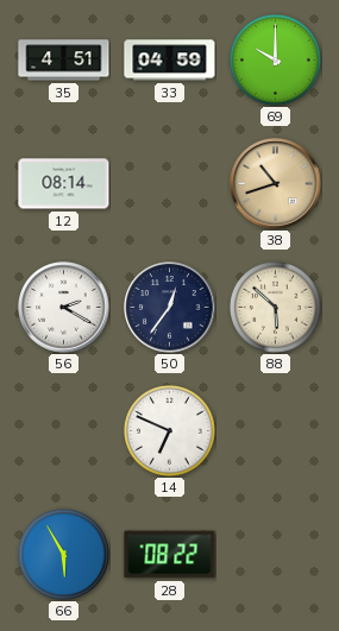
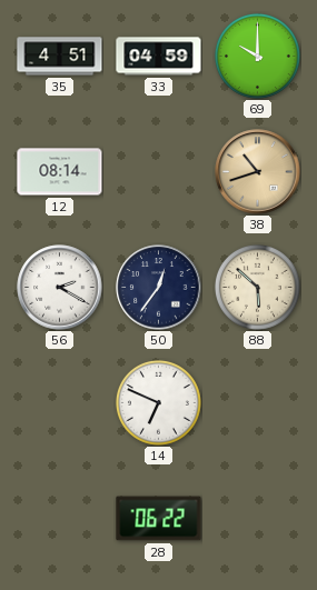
66: 5:55 -> none (63, 554)
28: 08:22 -> 06:22 (159, 519)
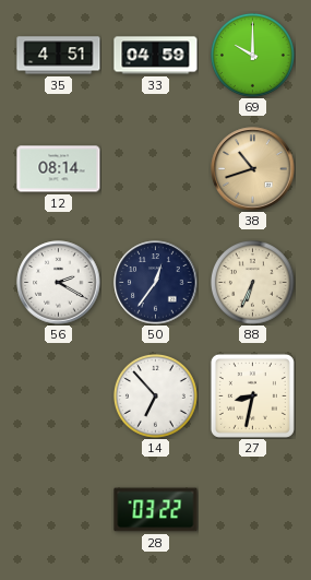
88: 5:52 -> 6:34 (252, 282)
14: 6:49 -> 6:53 (155, 395)
27: none -> 8:32 (252, 395)
28: 06:22 -> 03:22 (156, 510)
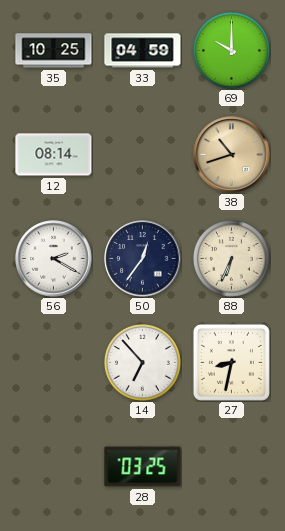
35: 4:51 -> 10:25 (54, 51)
28: 03:22 -> 03:25 (143, 467)
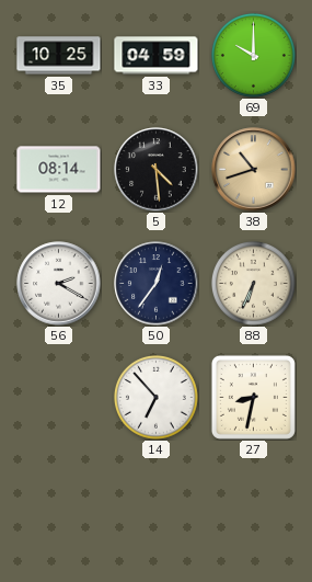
5: none -> 4:29 (157, 170)
28: 03:25 -> none (143, 467)
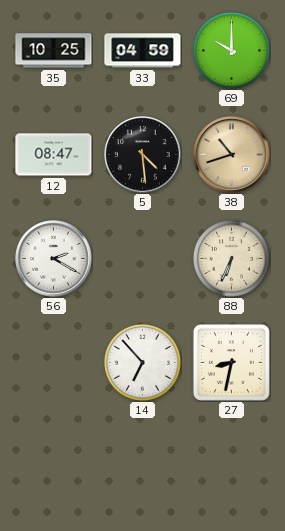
12: 08:14 -> 08:47 (54, 155)
50: 12:36 -> none (157, 284)
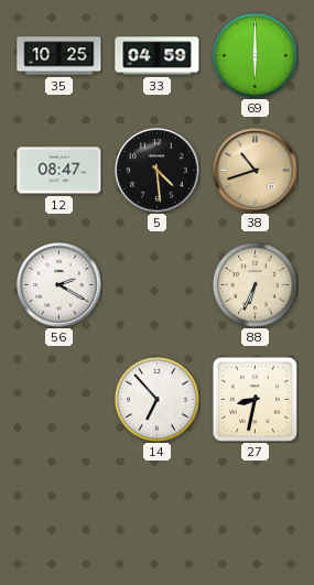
69: 10:00 -> 6:00 (255, 55)
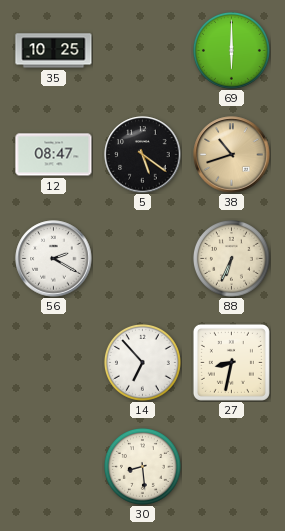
33: 04:59 -> none (158, 56)
5: 4:29 -> 5:21 (143, 155)
30: none -> 8:29 (142, 466)
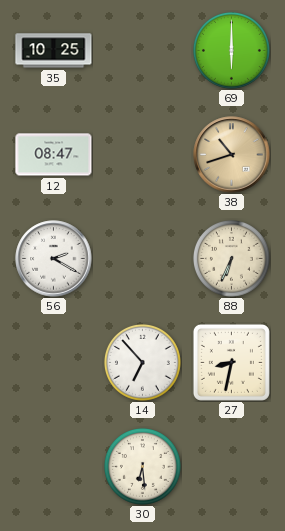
5: 5:21 -> none (143, 155)
30: 8:29 -> 6:29 (142, 466)
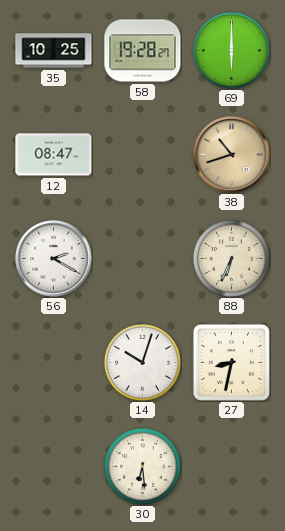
58: none -> 19:28 (143, 51)
14: 6:53 -> 10:03 (142, 362)
